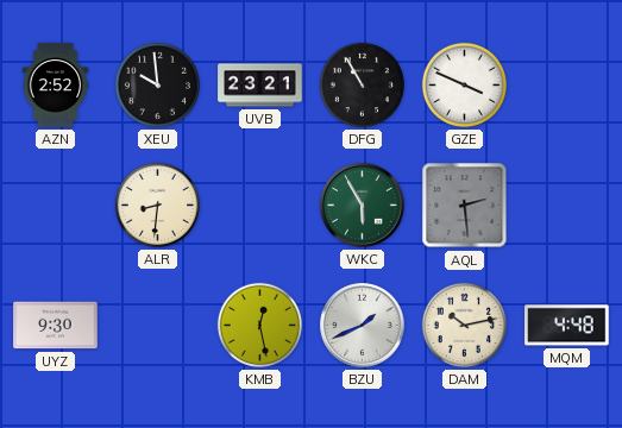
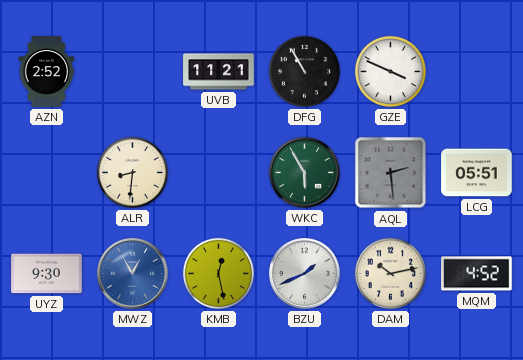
XEU: 9:59 -> none (157, 84)
UVB: 23:21 -> 11:21 (219, 72)
LCG: none -> 05:51 (477, 173)
MWZ: none -> 12:55 (133, 274)
MQM: 4:48 -> 4:52 (477, 274)
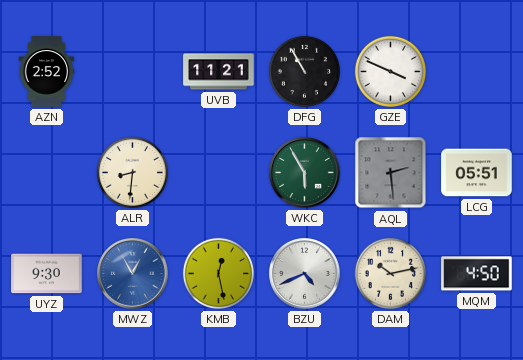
BZU: 1:41 -> 4:41 (305, 274)
MQM: 4:52 -> 4:50 (477, 274)
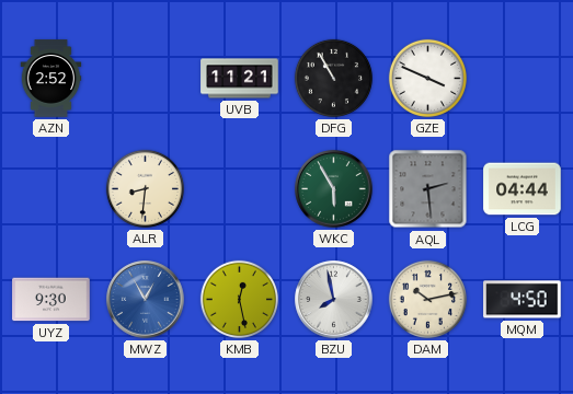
LCG: 05:51 -> 04:44 (523, 189)
BZU: 4:41 -> 7:58 (334, 300)
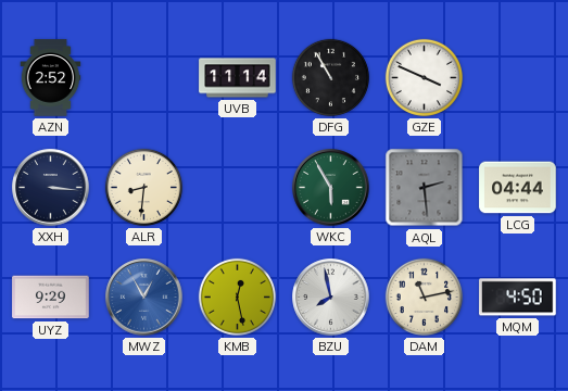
UVB: 11:21 -> 11:14 (238, 78)
XXH: none -> 3:16 (51, 188)
UYZ: 9:30 -> 9:29 (51, 298)
DAM: 10:13 -> 11:13 (424, 297)
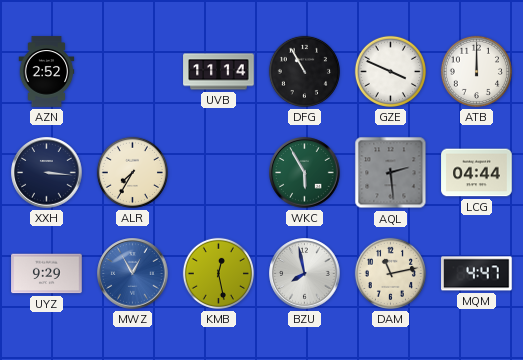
ATB: none -> 12:00 (476, 71)
ALR: 8:31 -> 7:35 (132, 172)
MQM: 4:50 -> 4:47 (477, 274)
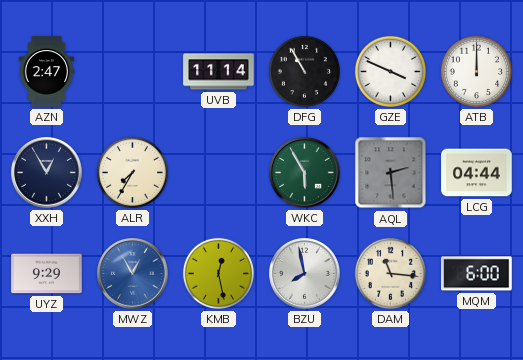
AZN: 2:52 -> 2:47 (47, 72)
XXH: 3:16 -> 12:55 (47, 173)
DAM: 11:13 -> 11:16 (390, 273)
MQM: 4:47 -> 6:00 (477, 274)
